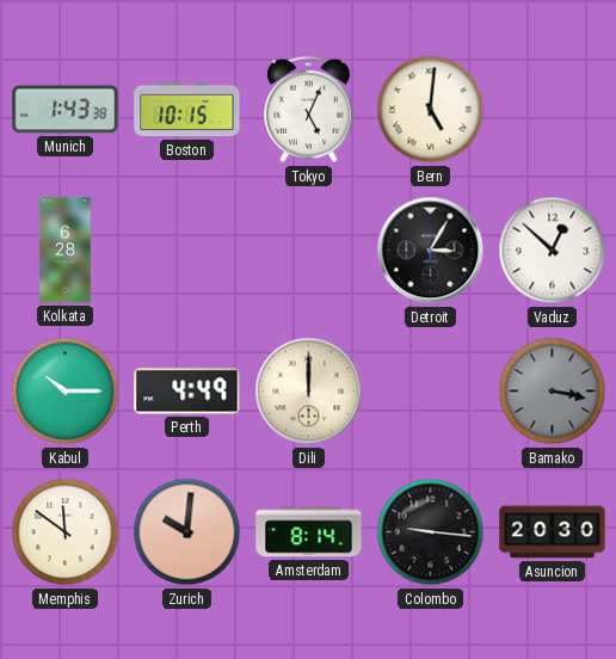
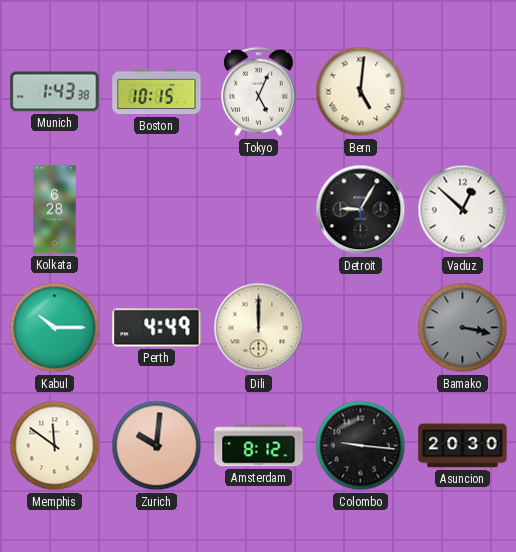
Detroit: 3:05 -> 9:05 (361, 210)
Amsterdam: 8:14 -> 8:12 (259, 446)
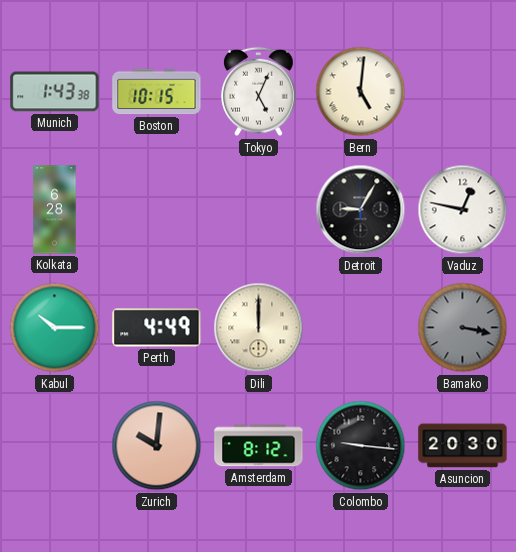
Vaduz: 12:52 -> 12:47 (463, 210)
Memphis: 11:51 -> none (55, 446)
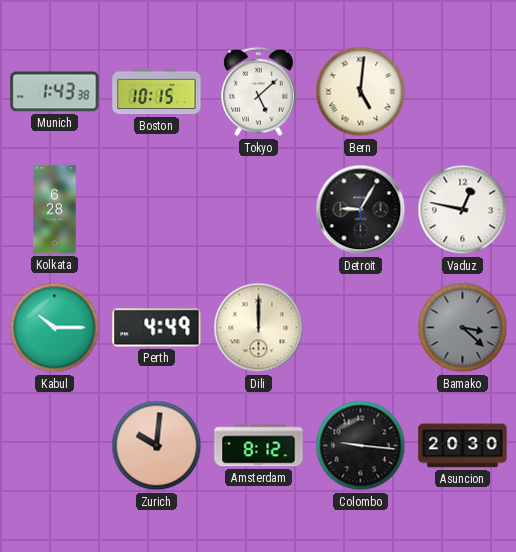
Tokyo: 5:04 -> 5:08 (259, 92)
Bamako: 3:17 -> 3:22 (463, 328)
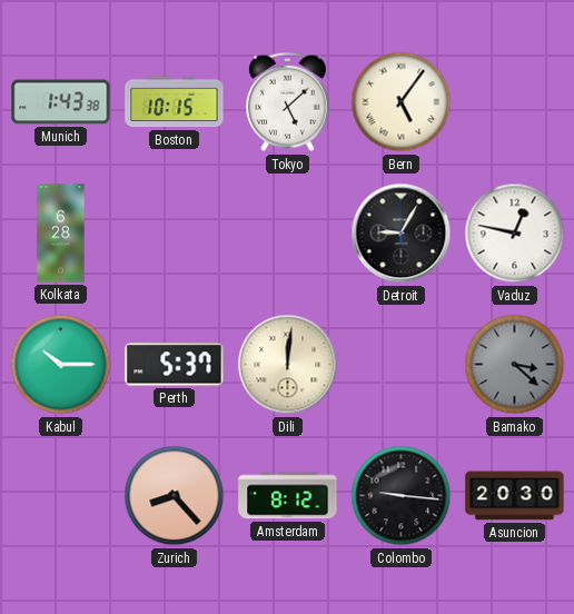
Bern: 5:01 -> 5:06 (402, 102)
Perth: 4:49 -> 5:37 (175, 365)
Dili: 12:00 -> 12:01 (288, 365)
Zurich: 10:01 -> 8:23 (175, 496)
